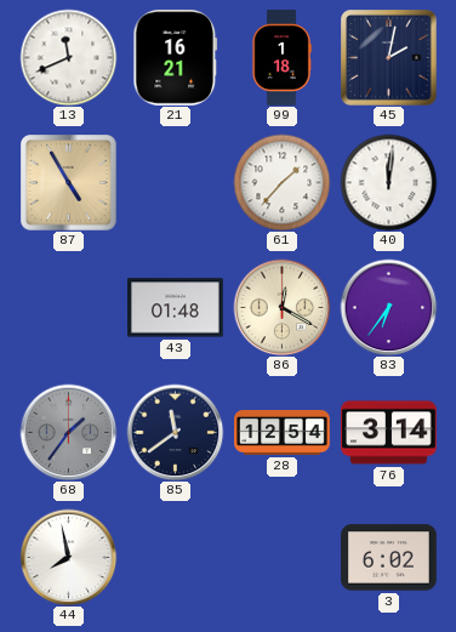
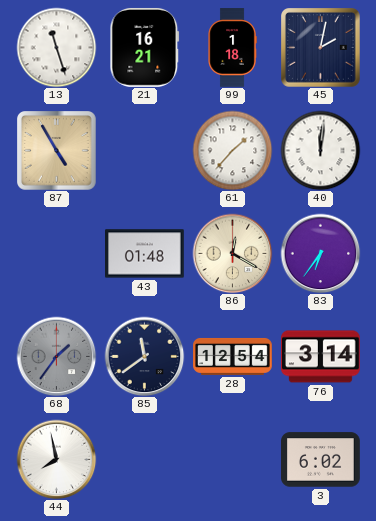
13: 11:41 -> 11:27 (56, 47)
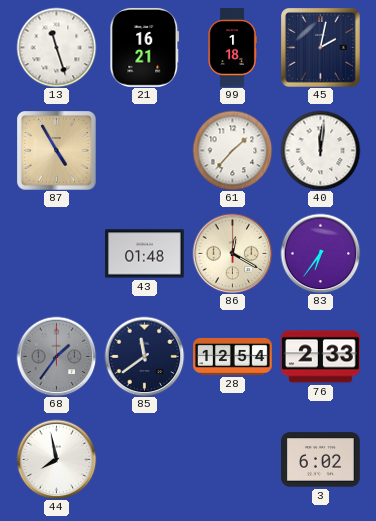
76: 3:14 -> 2:33 (321, 357)
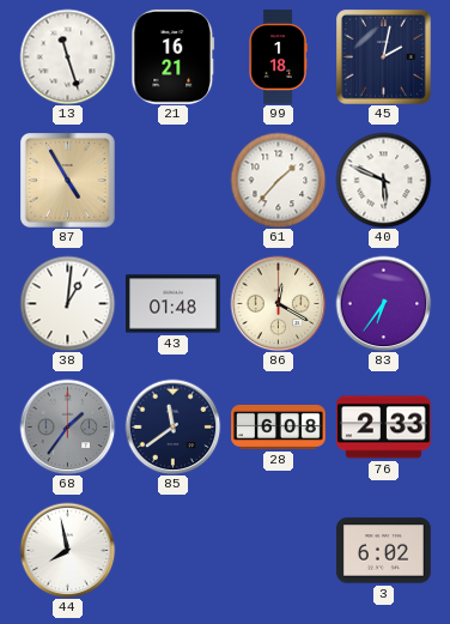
40: 12:01 -> 5:49 (383, 180)
38: none -> 1:01 (67, 303)
28: 12:54 -> 6:08 (279, 426)
